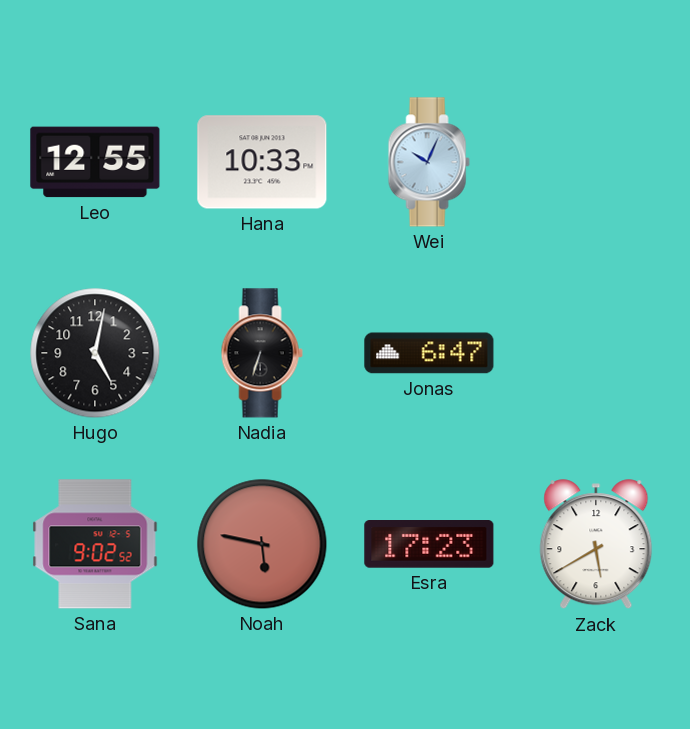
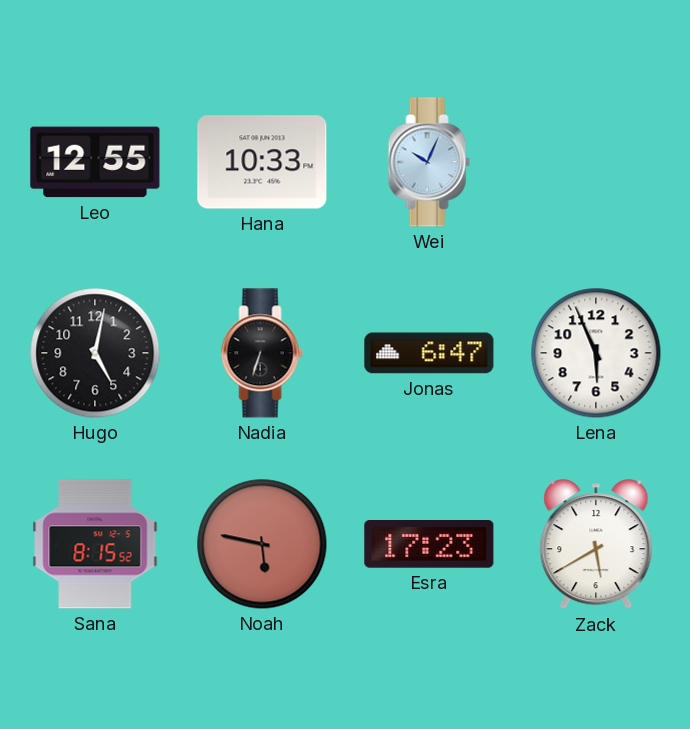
Lena: none -> 5:56 (596, 353)
Sana: 9:02 -> 8:15 (95, 544)
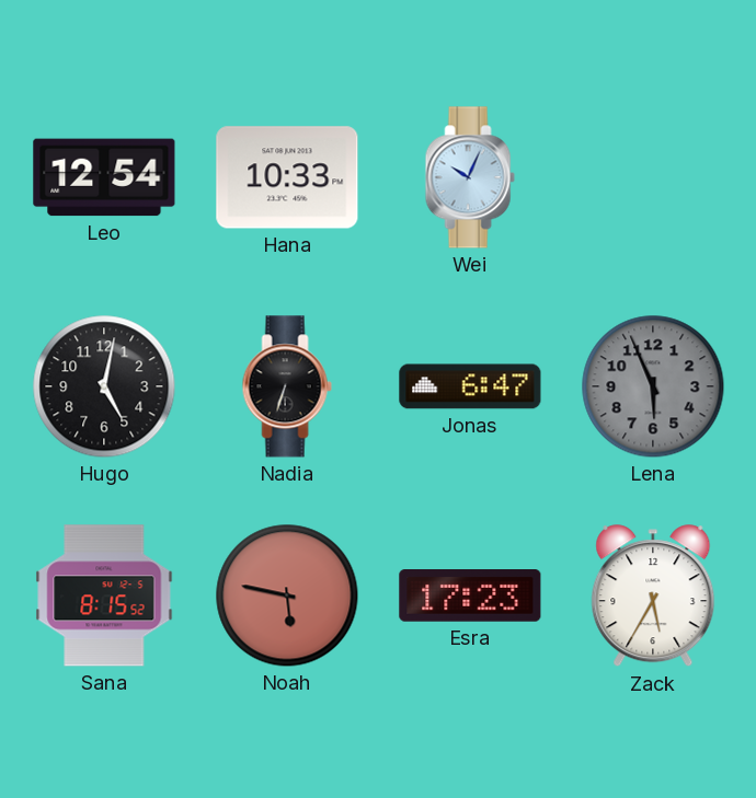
Leo: 12:55 -> 12:54 (104, 177)
Lena dial: white -> grey (653, 386)
Zack: 5:40 -> 5:35 (653, 597)
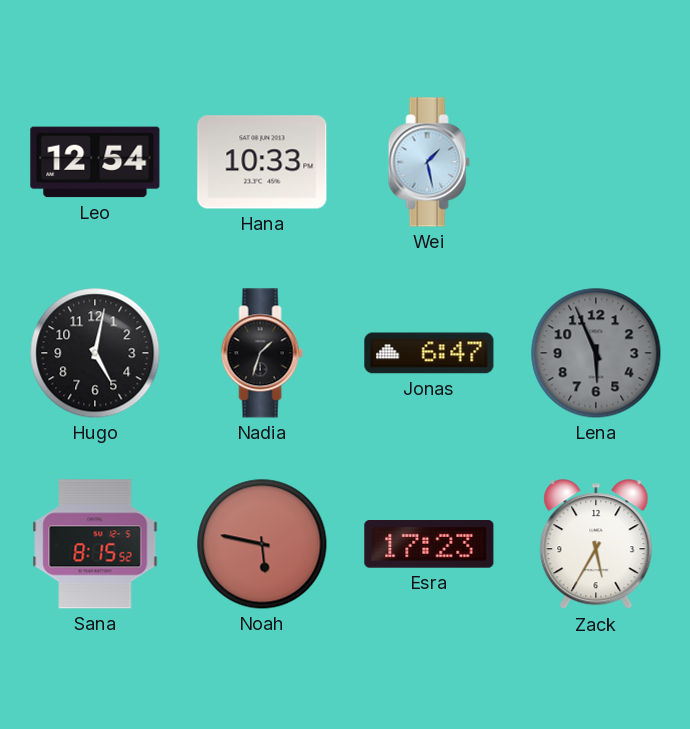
Wei: 10:04 -> 1:28 (429, 162)
Nadia: 6:33 -> 1:33 (262, 353)
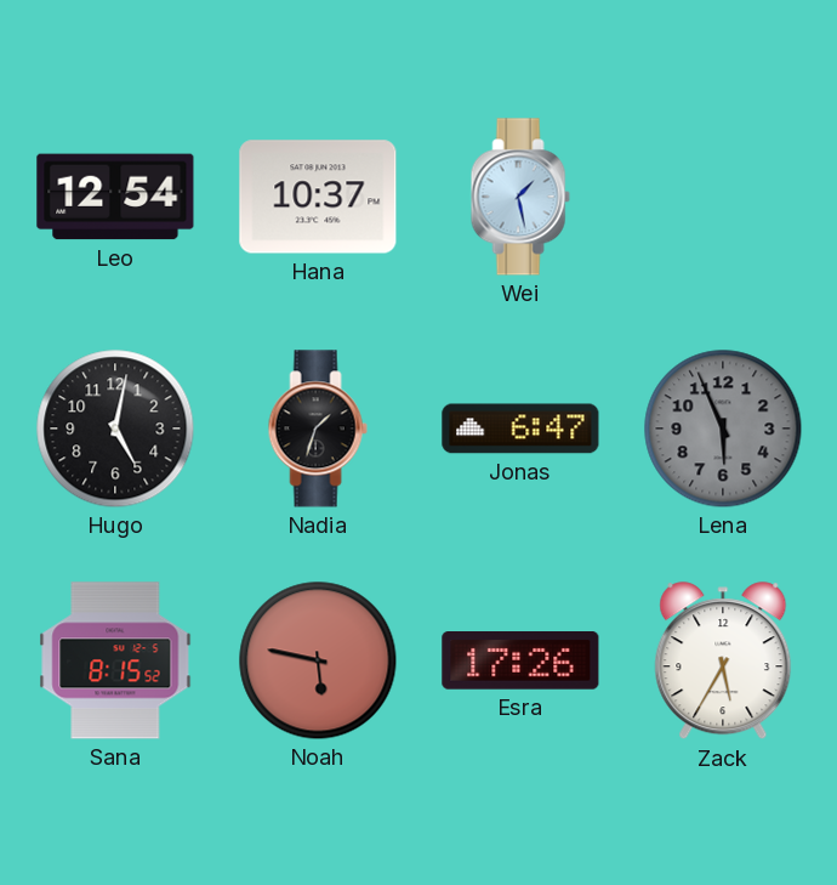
Hana: 10:33 -> 10:37 (318, 197)
Esra: 17:23 -> 17:26 (520, 662)
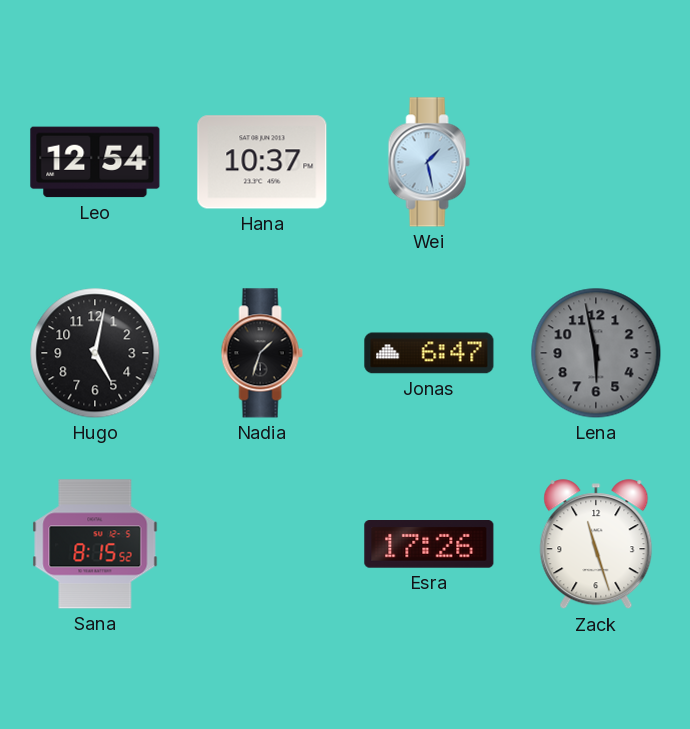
Lena: 5:56 -> 5:58 (596, 353)
Noah: 5:47 -> none (318, 660)
Zack: 5:35 -> 11:27 (596, 545)
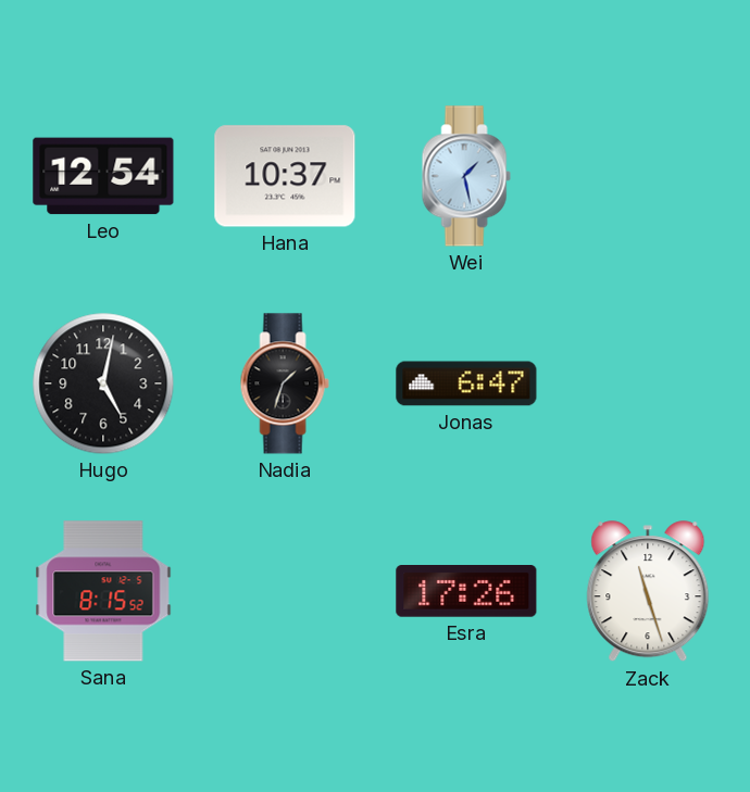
Lena: 5:58 -> none (596, 353)
